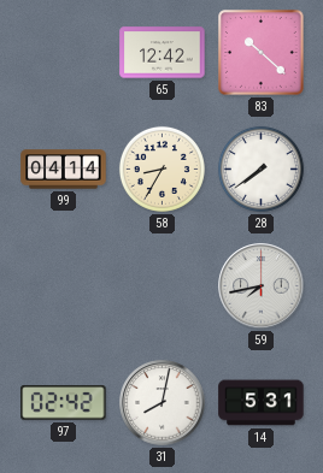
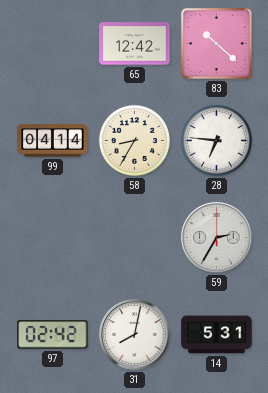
28: 7:39 -> 6:46 (216, 140)
59: 7:43 -> 2:35 (217, 238)
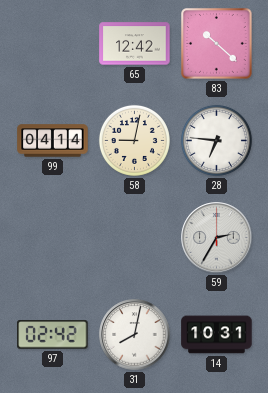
58: 8:35 -> 9:02 (134, 140)
14: 5:31 -> 10:31 (217, 335)
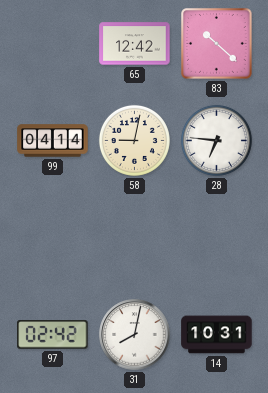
59: 2:35 -> none (217, 238)
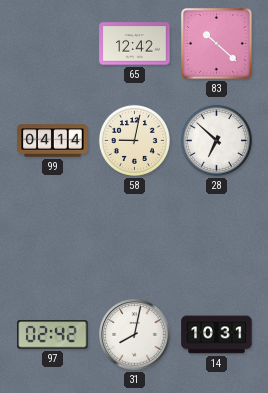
28: 6:46 -> 6:52 (216, 140)
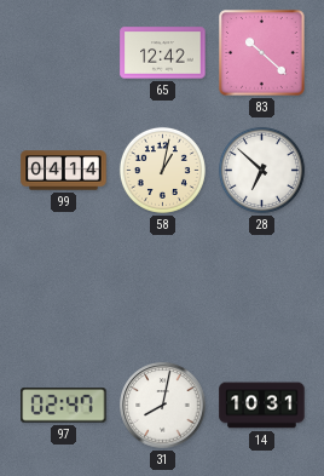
58: 9:02 -> 1:02 (162, 170)
97: 02:42 -> 02:47 (64, 406)
